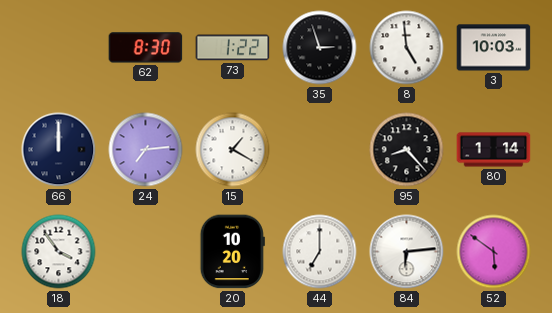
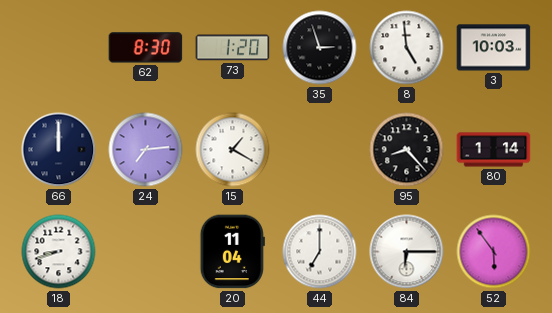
73: 1:22 -> 1:20 (233, 48)
18: 3:54 -> 8:42 (59, 252)
20: 10:20 -> 11:04 (232, 252)
84: 6:14 -> 6:15 (407, 252)
52: 5:51 -> 5:54 (494, 252)
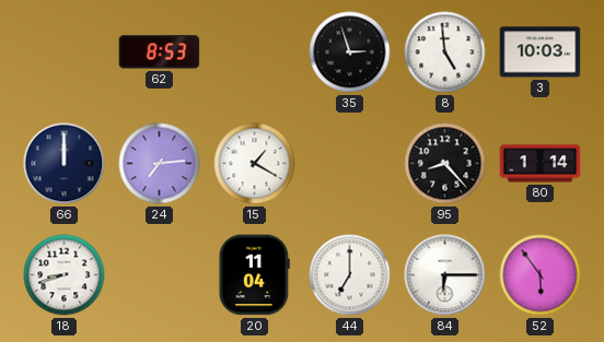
62: 8:30 -> 8:53 (160, 52)
73: 1:20 -> none (233, 48)
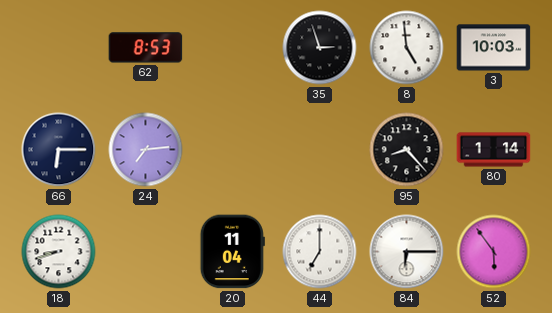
66: 12:00 -> 6:15 (59, 150)
15: 1:20 -> none (255, 164)
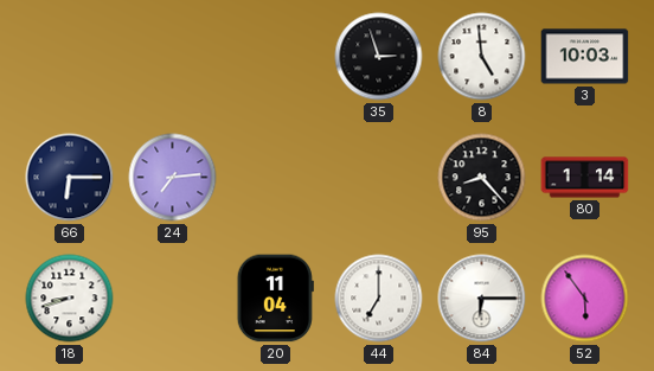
62: 8:53 -> none (146, 48)
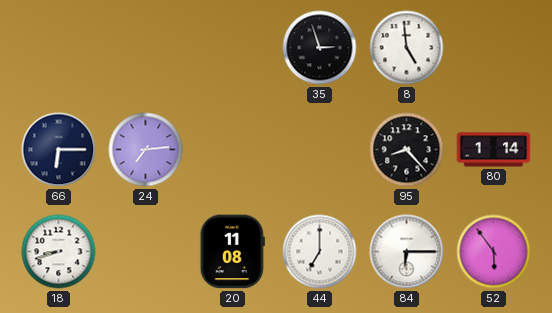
3: 10:03 -> none (585, 57)
20: 11:04 -> 11:08 (232, 252)
